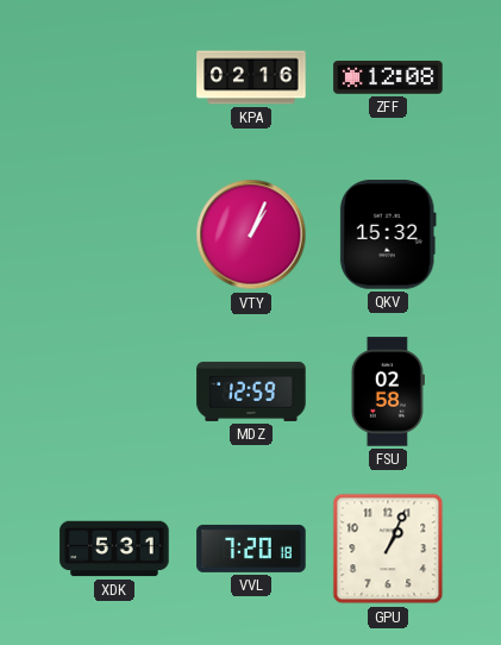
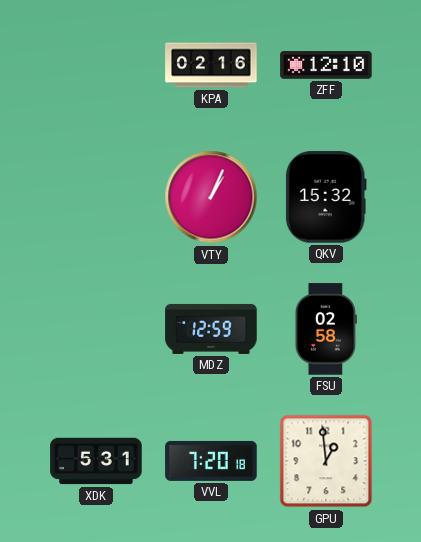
ZFF: 12:08 -> 12:10 (326, 65)
GPU: 1:04 -> 12:59 (326, 461)
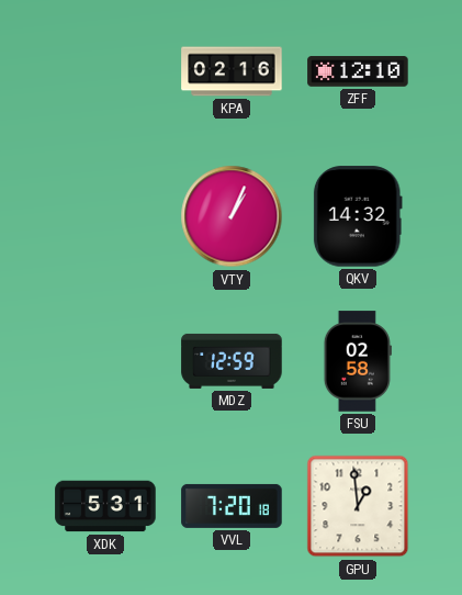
QKV: 15:32 -> 14:32 (358, 216)
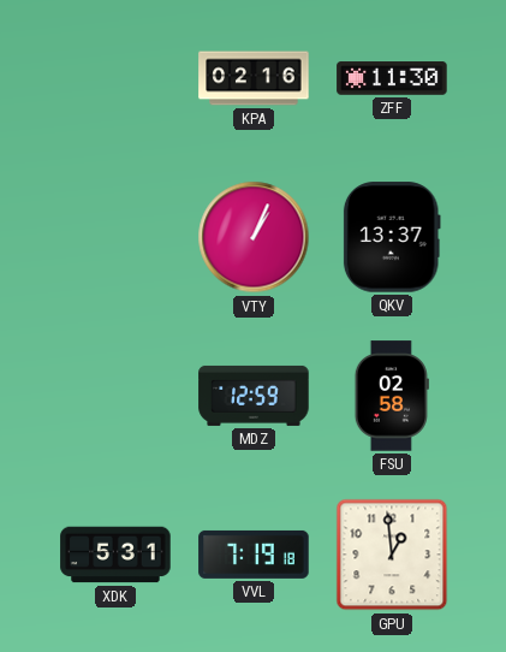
ZFF: 12:10 -> 11:30 (392, 78)
QKV: 14:32 -> 13:37 (392, 237)
VVL: 7:20 -> 7:19 (254, 555)
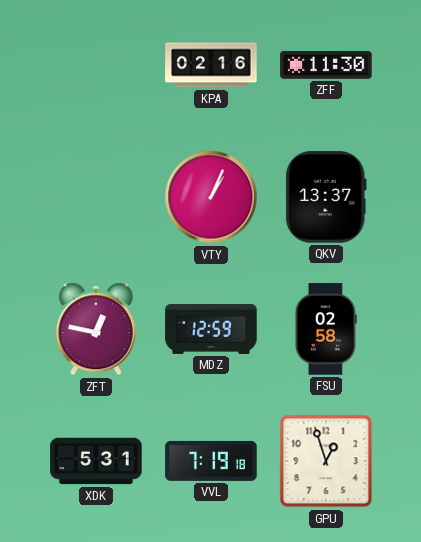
ZFT: none -> 12:47 (96, 329)
GPU: 12:59 -> 12:57 (326, 461)
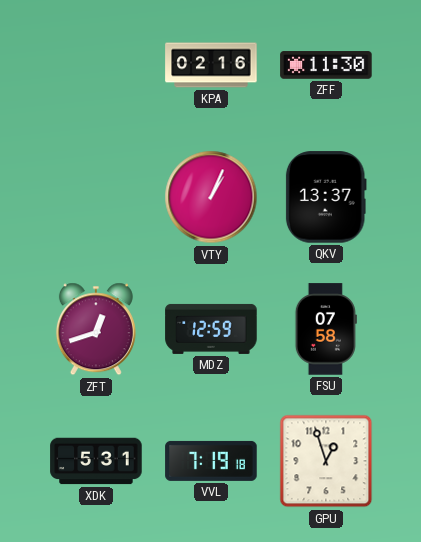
ZFT: 12:47 -> 12:42 (96, 329)
FSU: 02:58 -> 07:58 (326, 329)
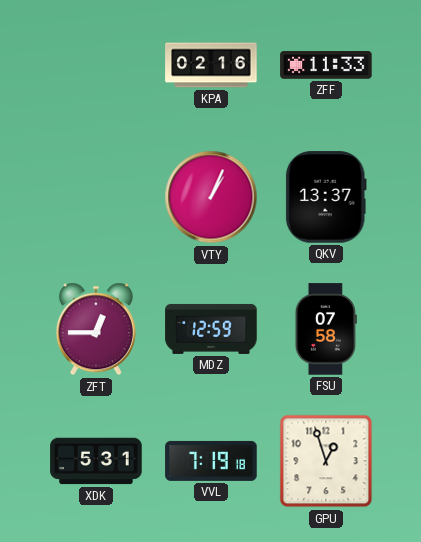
ZFF: 11:30 -> 11:33 (326, 65)
ZFT: 12:42 -> 12:45 (96, 329)
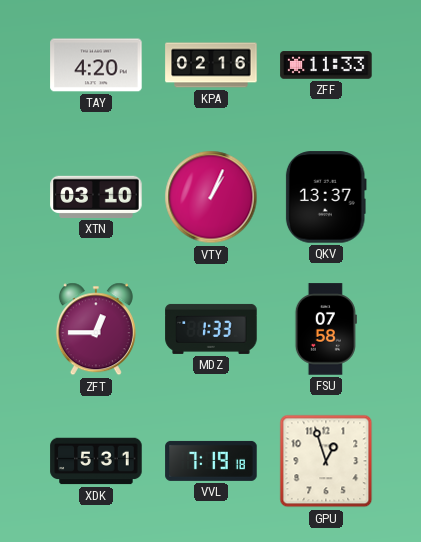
TAY: none -> 4:20 (96, 65)
XTN: none -> 03:10 (96, 197)
MDZ: 12:59 -> 1:33 (211, 329)
